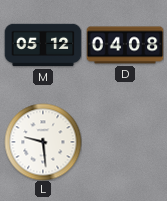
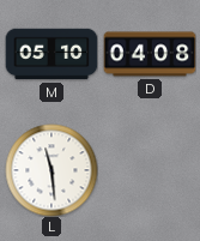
M: 05:12 -> 05:10 (51, 54)
L: 9:29 -> 11:29 (51, 170)
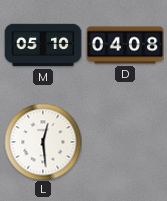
L: 11:29 -> 12:29 (43, 142)
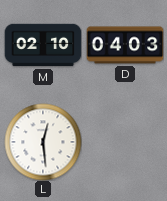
M: 05:10 -> 02:10 (43, 45)
D: 04:08 -> 04:03 (125, 45)
